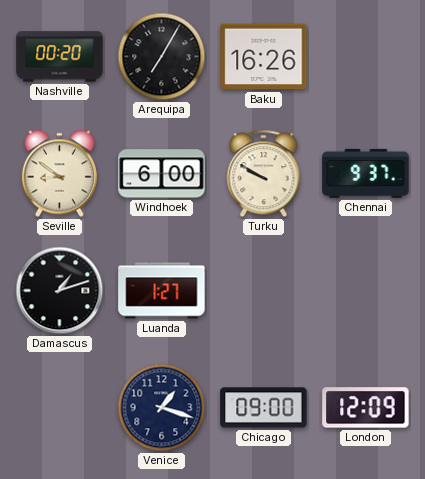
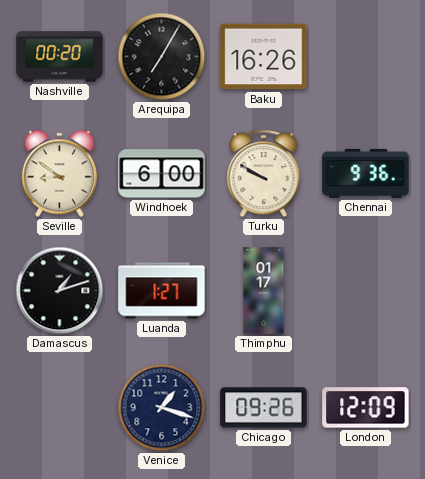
Chennai: 9:37 -> 9:36 (366, 173)
Thimphu: none -> 01:17 (264, 291)
Chicago: 09:00 -> 09:26 (264, 408)
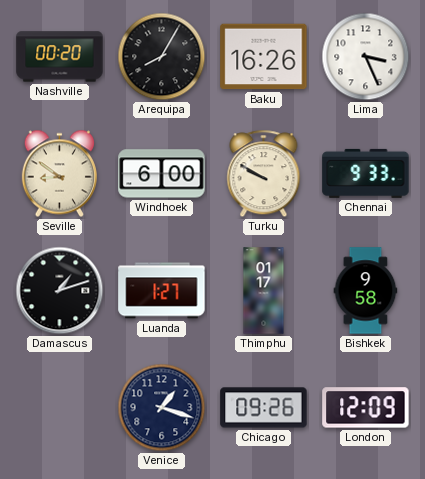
Arequipa: 7:05 -> 8:05 (162, 57)
Lima: none -> 3:26 (366, 57)
Chennai: 9:36 -> 9:33 (366, 173)
Bishkek: none -> 9:58 (366, 291)
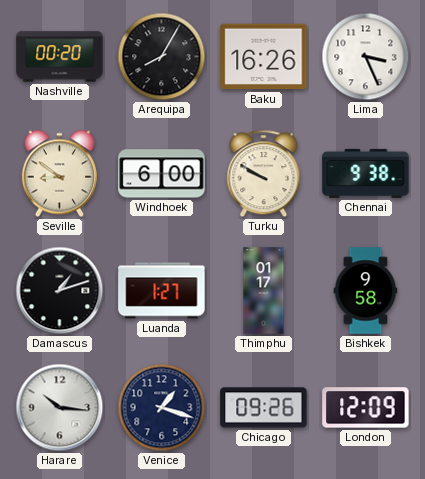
Chennai: 9:33 -> 9:38 (366, 173)
Harare: none -> 10:16 (60, 408)
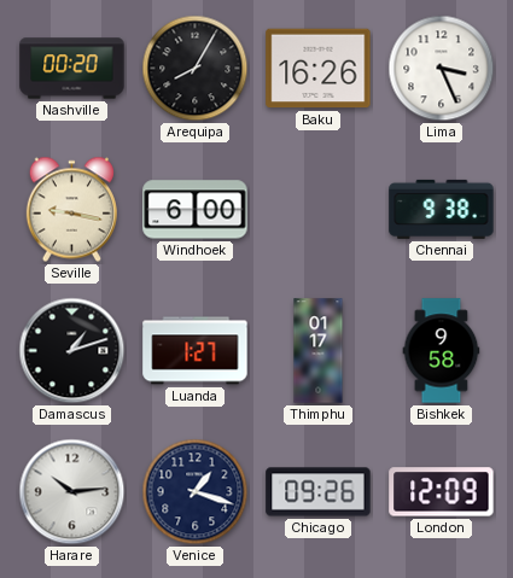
Seville: 8:51 -> 9:17 (71, 210)
Turku: 9:50 -> none (264, 174)
Harare: 10:16 -> 10:14 (72, 492)
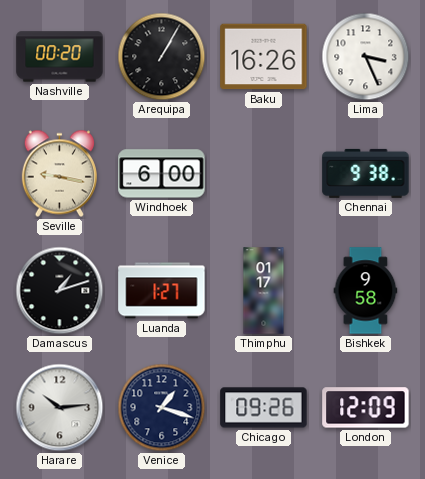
Arequipa: 8:05 -> 1:05 (162, 57)
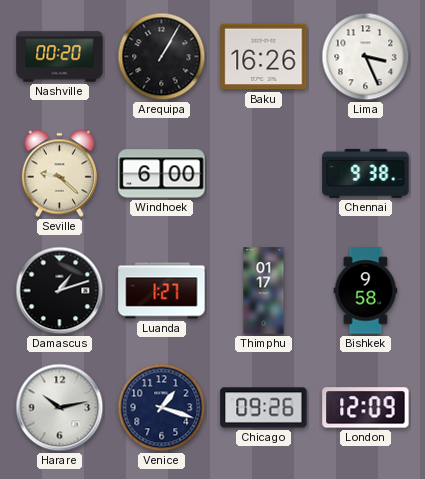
Seville: 9:17 -> 9:22 (59, 174)
Harare: 10:14 -> 10:13 (60, 408)
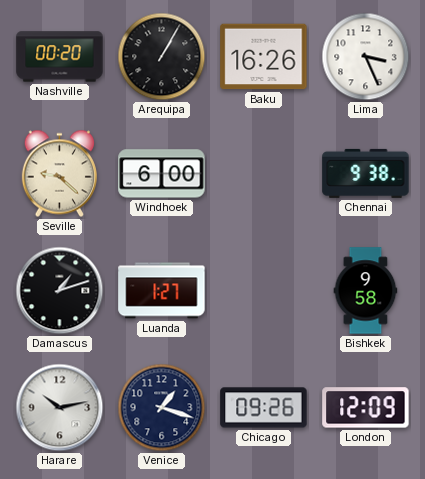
Thimphu: 01:17 -> none (264, 291)
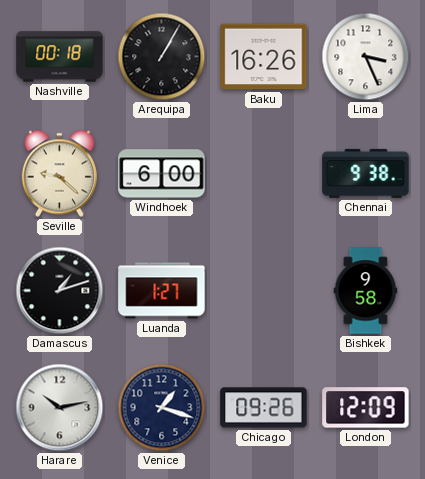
Nashville: 00:20 -> 00:18 (60, 57)
